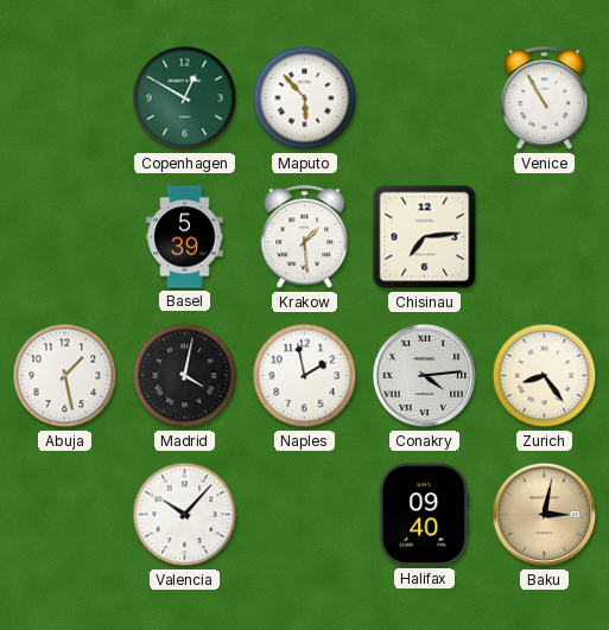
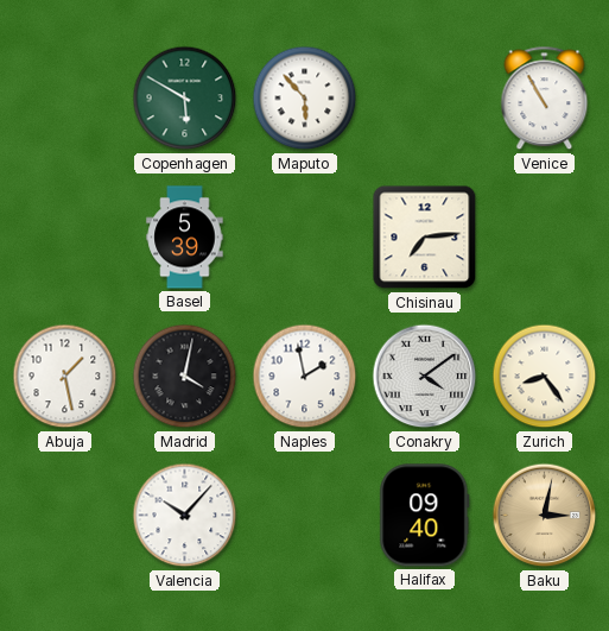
Copenhagen: 12:50 -> 5:50 (185, 99)
Krakow: 1:29 -> none (305, 237)
Conakry: 4:14 -> 4:09 (425, 377)
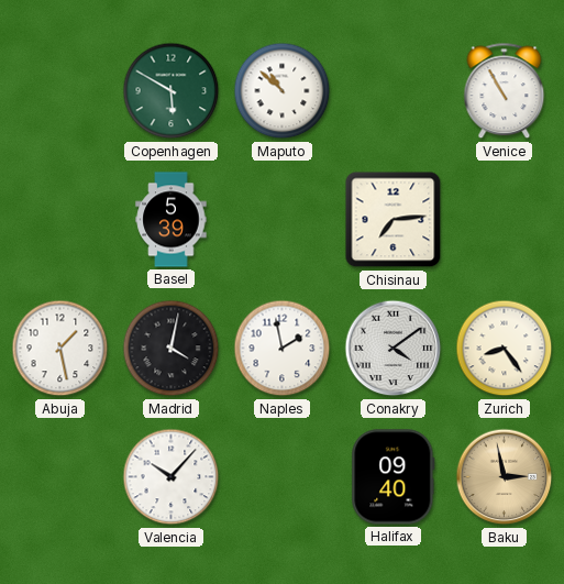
Maputo: 5:53 -> 10:52 (283, 91)
Baku: 3:02 -> 2:58 (505, 477)
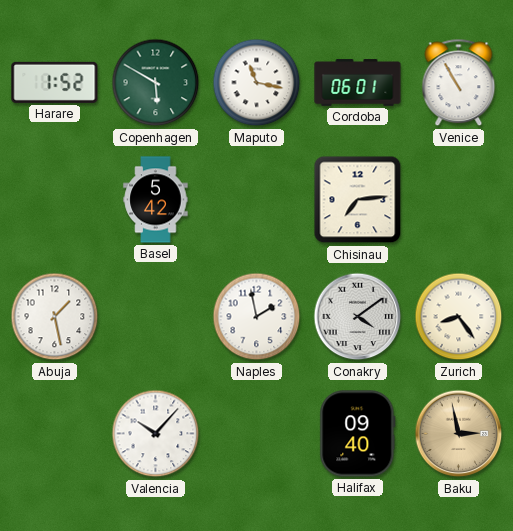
Harare: none -> 1:52 (55, 82)
Maputo: 10:52 -> 11:17 (257, 83)
Cordoba: none -> 06:01 (358, 83)
Basel: 5:39 -> 5:42 (156, 200)
Madrid: 4:02 -> none (172, 349)
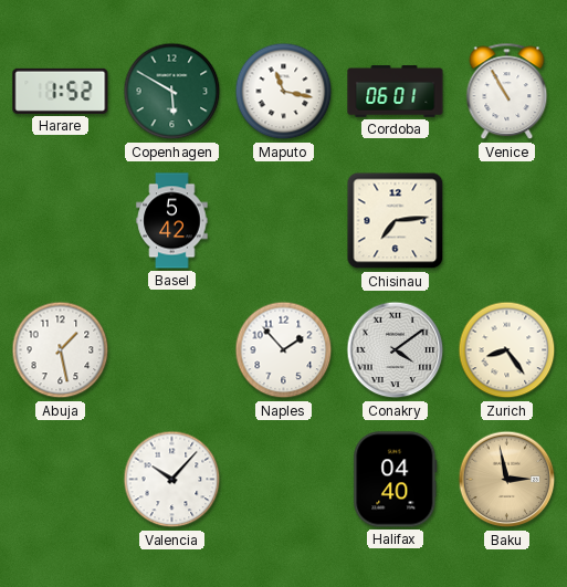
Naples: 1:58 -> 1:53 (284, 350)
Halifax: 09:40 -> 04:40 (396, 480)
